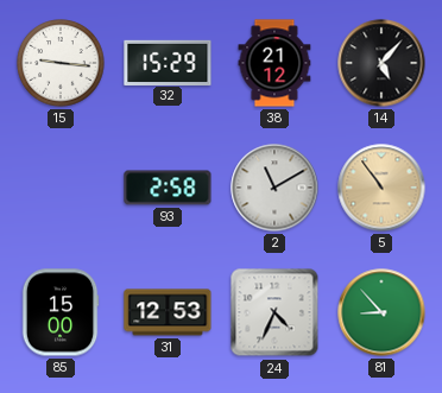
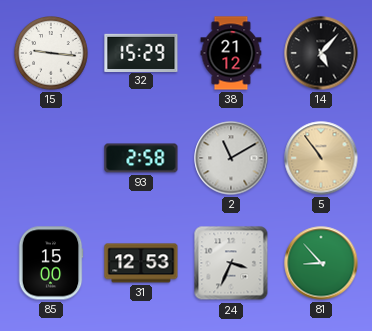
24: 4:34 -> 3:34 (231, 263)
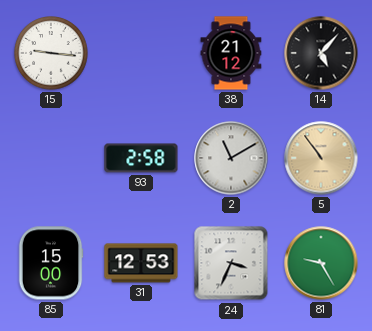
32: 15:29 -> none (141, 52)
81: 8:53 -> 9:25 (321, 263)
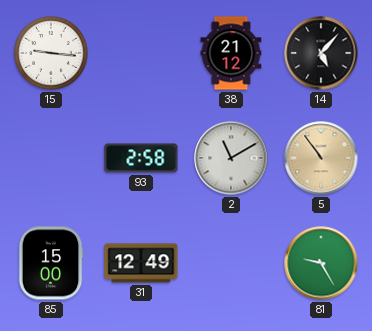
31: 12:53 -> 12:49 (141, 263)
24: 3:34 -> none (231, 263)
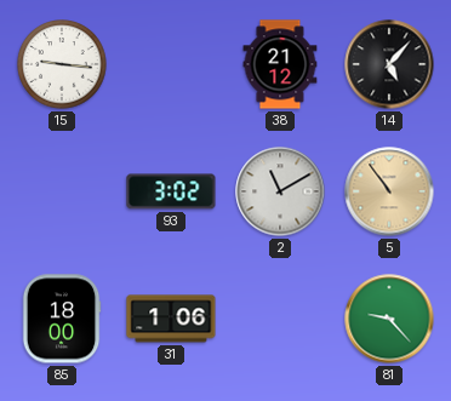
93: 2:58 -> 3:02 (171, 191)
85: 15:00 -> 18:00 (62, 319)
31: 12:49 -> 1:06 (171, 319)
81: 9:25 -> 9:23 (389, 319)
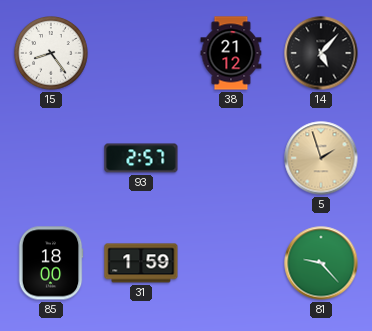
15: 9:16 -> 8:24 (51, 53)
93: 3:02 -> 2:57 (141, 158)
2: 11:10 -> none (280, 191)
5: 10:54 -> 1:57 (321, 158)
31: 1:06 -> 1:59 (141, 263)
